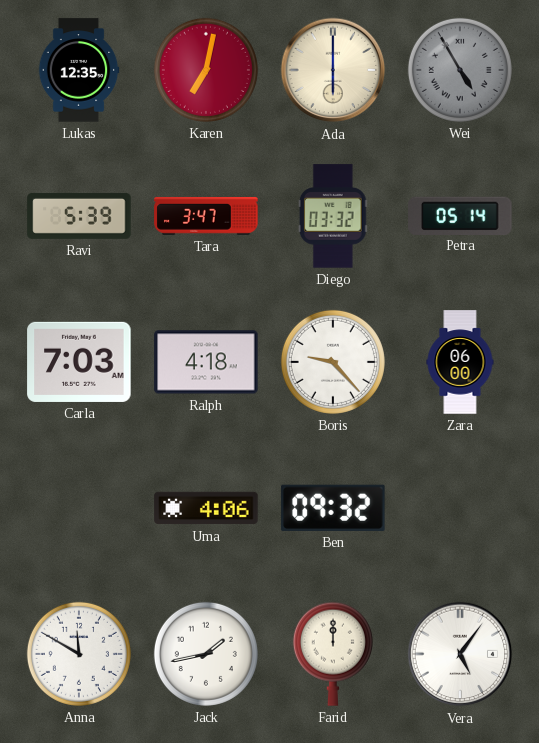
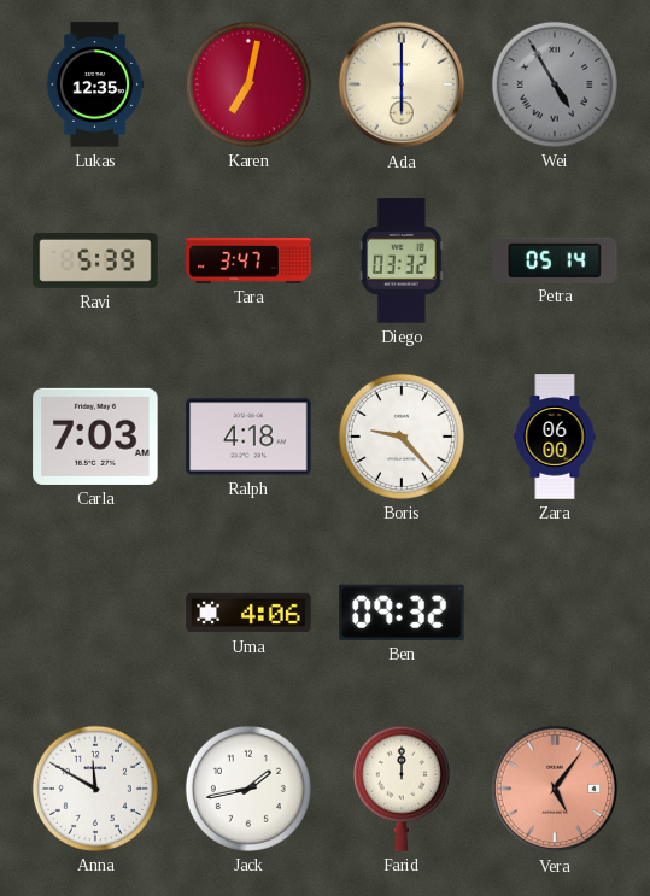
Vera dial: white -> salmon (555, 789)
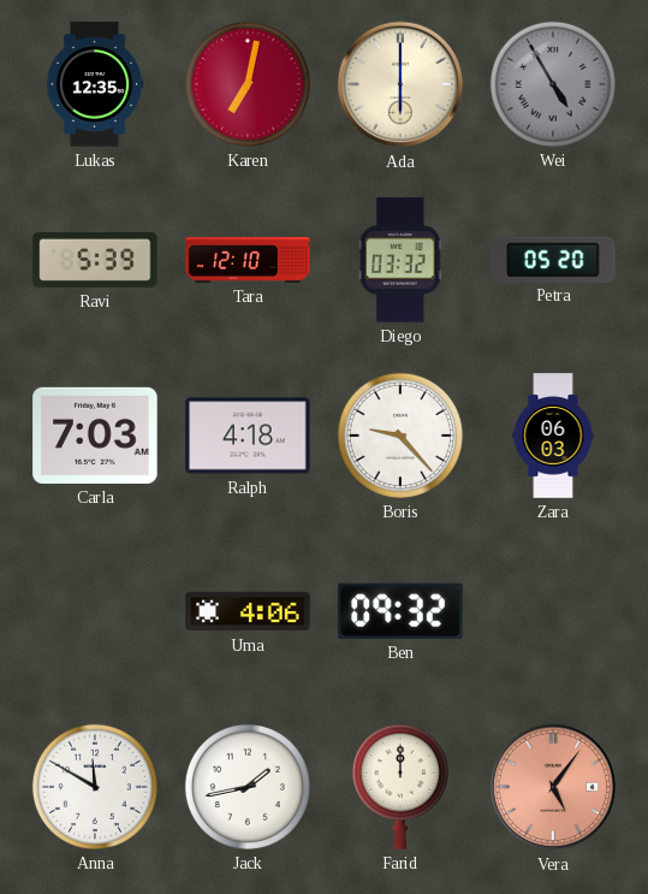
Tara: 3:47 -> 12:10 (248, 260)
Petra: 05:14 -> 05:20 (553, 259)
Zara: 06:00 -> 06:03 (553, 436)
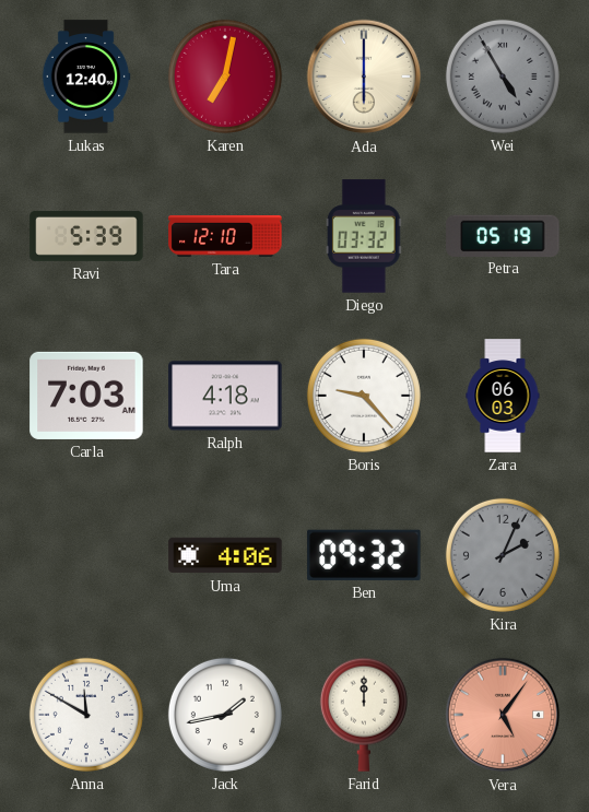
Lukas: 12:35 -> 12:40 (86, 77)
Petra: 05:20 -> 05:19 (503, 235)
Kira: none -> 2:04 (503, 555)
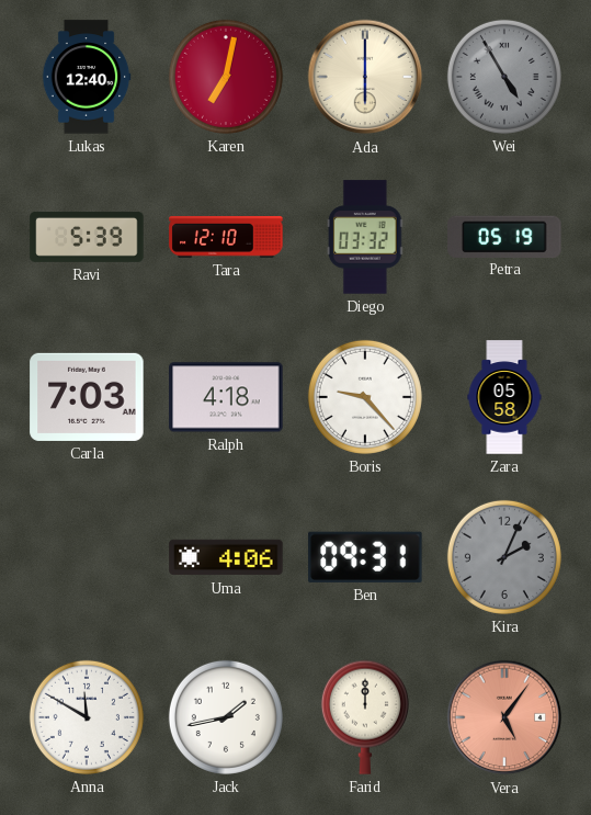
Zara: 06:03 -> 05:58 (504, 397)
Ben: 09:32 -> 09:31 (365, 557)
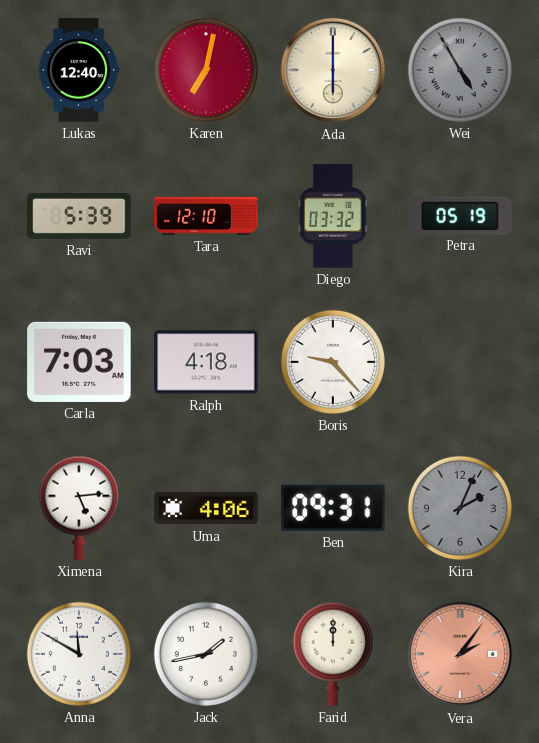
Zara: 05:58 -> none (504, 397)
Ximena: none -> 5:14 (79, 508)
Vera: 5:06 -> 2:06 (460, 654)
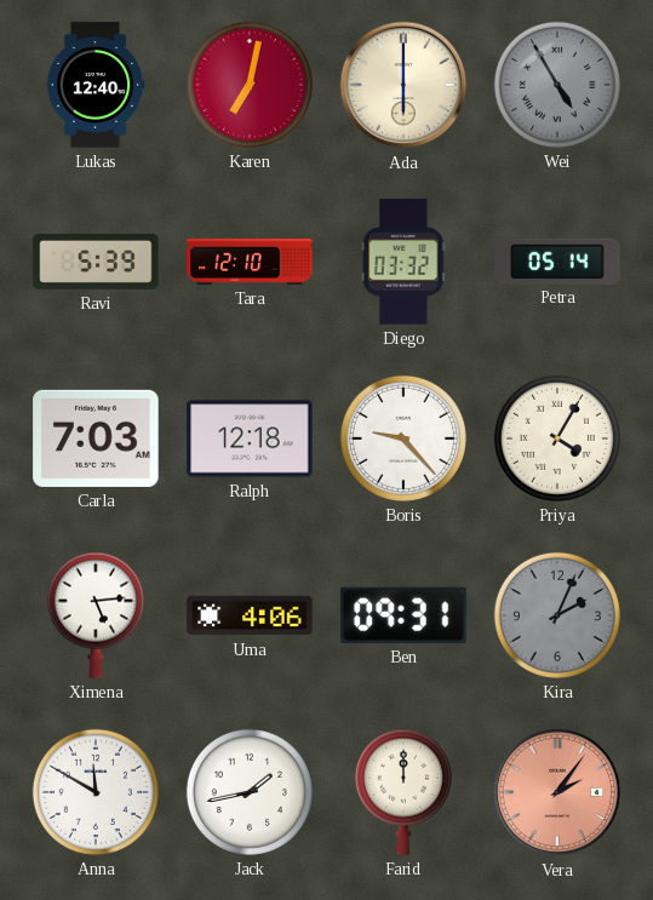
Petra: 05:19 -> 05:14 (557, 260)
Ralph: 4:18 -> 12:18 (250, 438)
Priya: none -> 4:05 (557, 438)
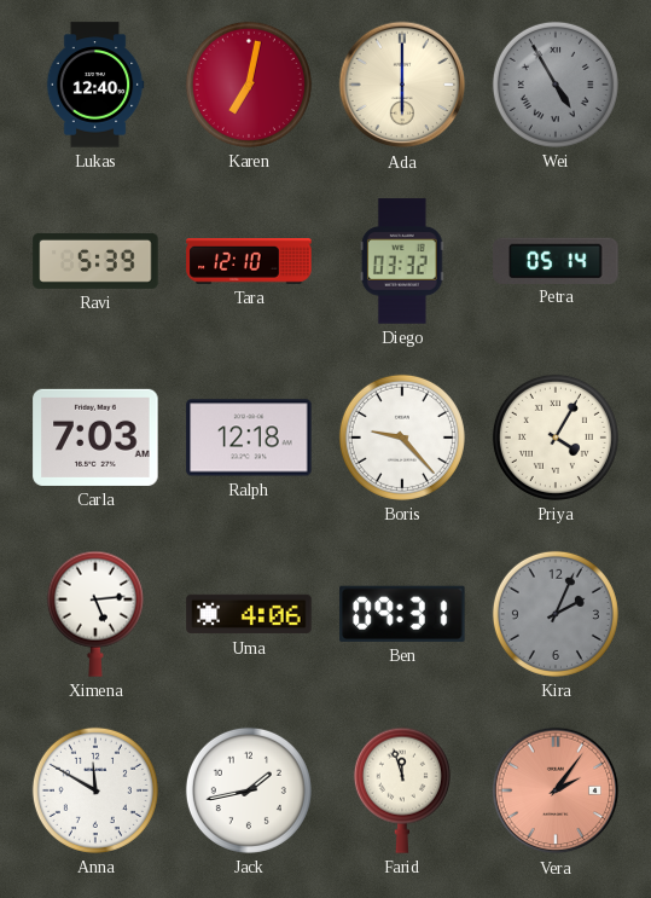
Farid: 12:00 -> 11:57 (402, 790)
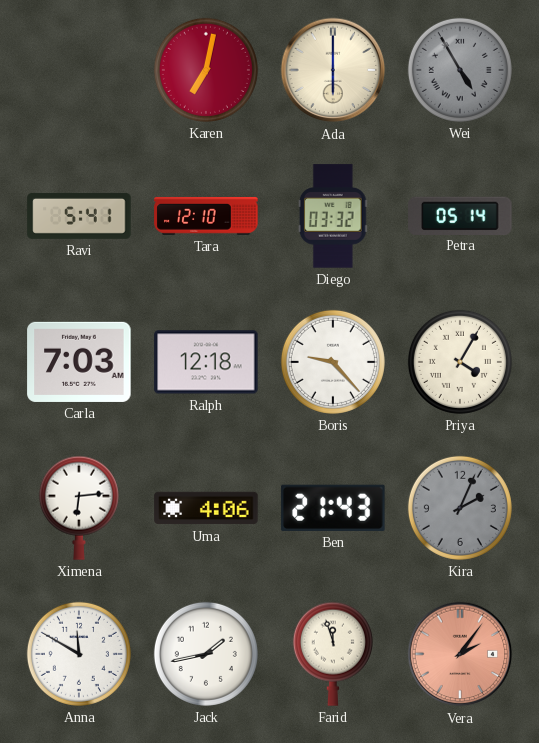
Lukas: 12:40 -> none (95, 85)
Ravi: 5:39 -> 5:41 (79, 216)
Ximena: 5:14 -> 6:14 (79, 508)
Ben: 09:31 -> 21:43 (333, 508)
